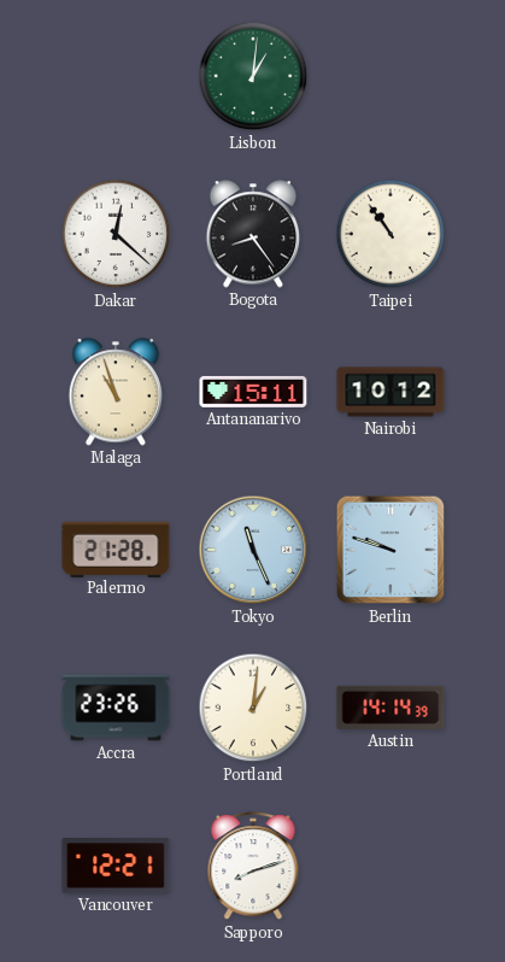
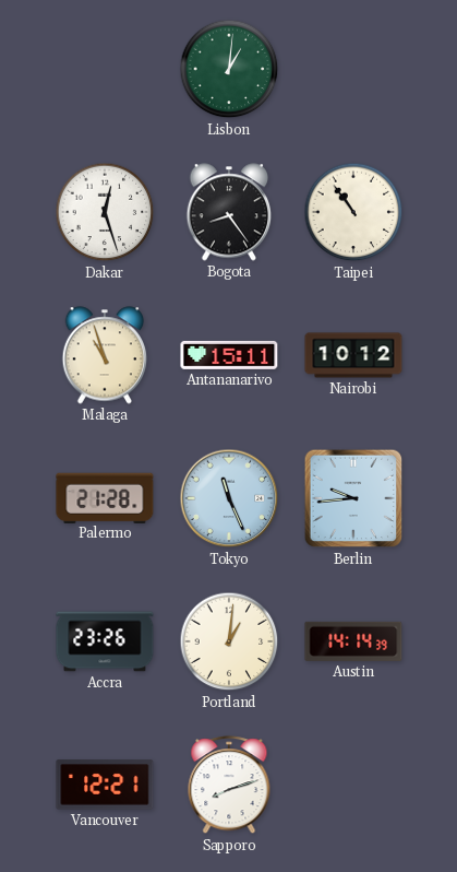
Dakar: 12:22 -> 12:27 (105, 212)
Berlin: 9:48 -> 9:44 (353, 498)
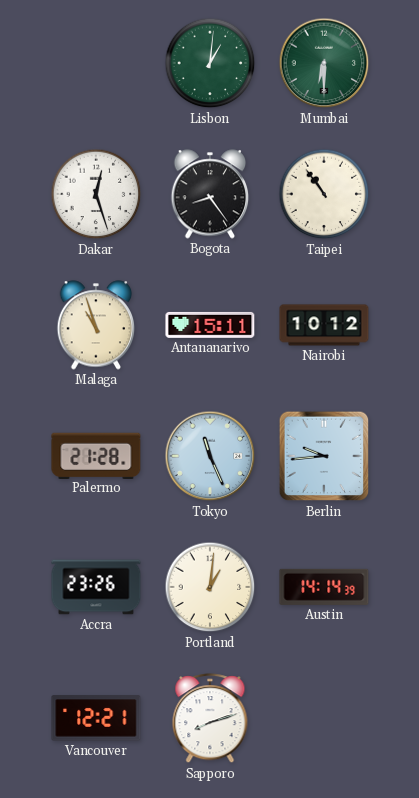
Mumbai: none -> 6:30 (324, 63)
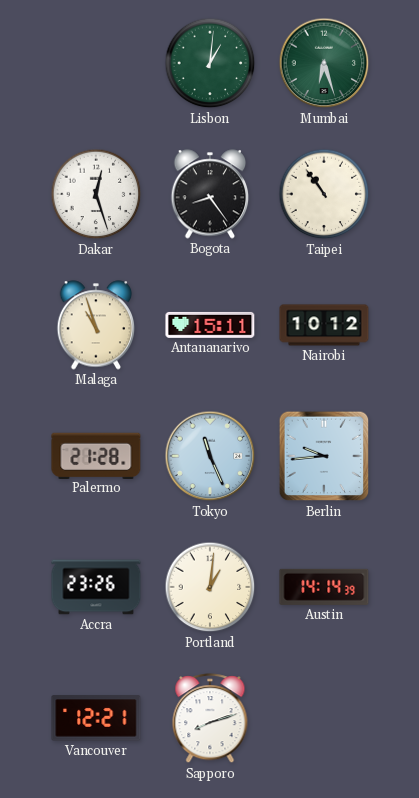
Mumbai: 6:30 -> 6:27 (324, 63)
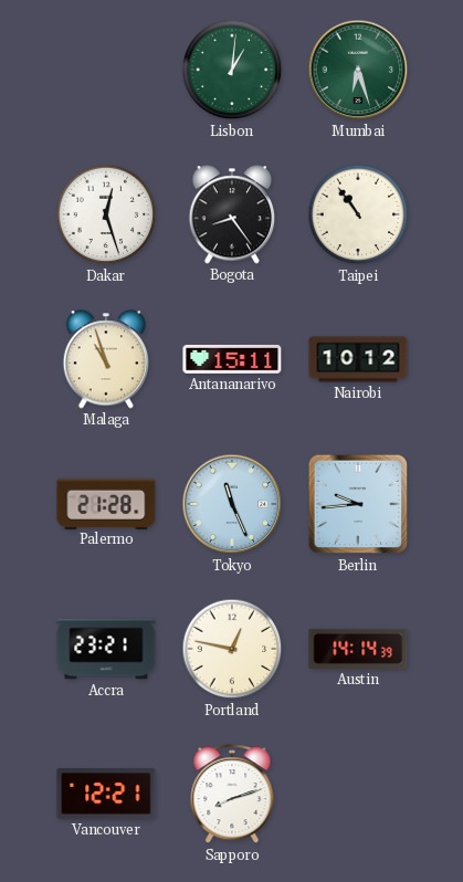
Accra: 23:26 -> 23:21 (106, 649)
Portland: 1:01 -> 12:47 (232, 649)
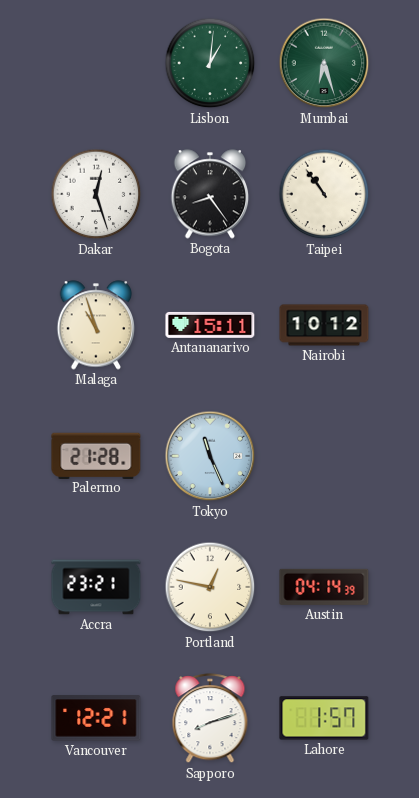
Berlin: 9:44 -> none (358, 504)
Austin: 14:14 -> 04:14 (324, 587)
Lahore: none -> 1:57 (324, 718)
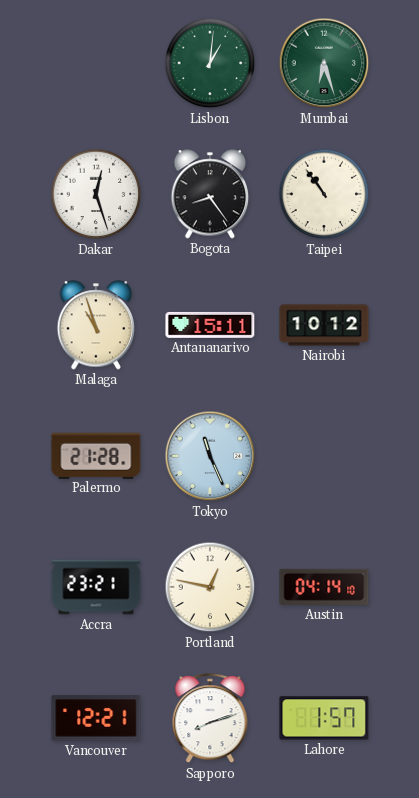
Austin: 04:14:39 -> 04:14:10 (324, 587)
